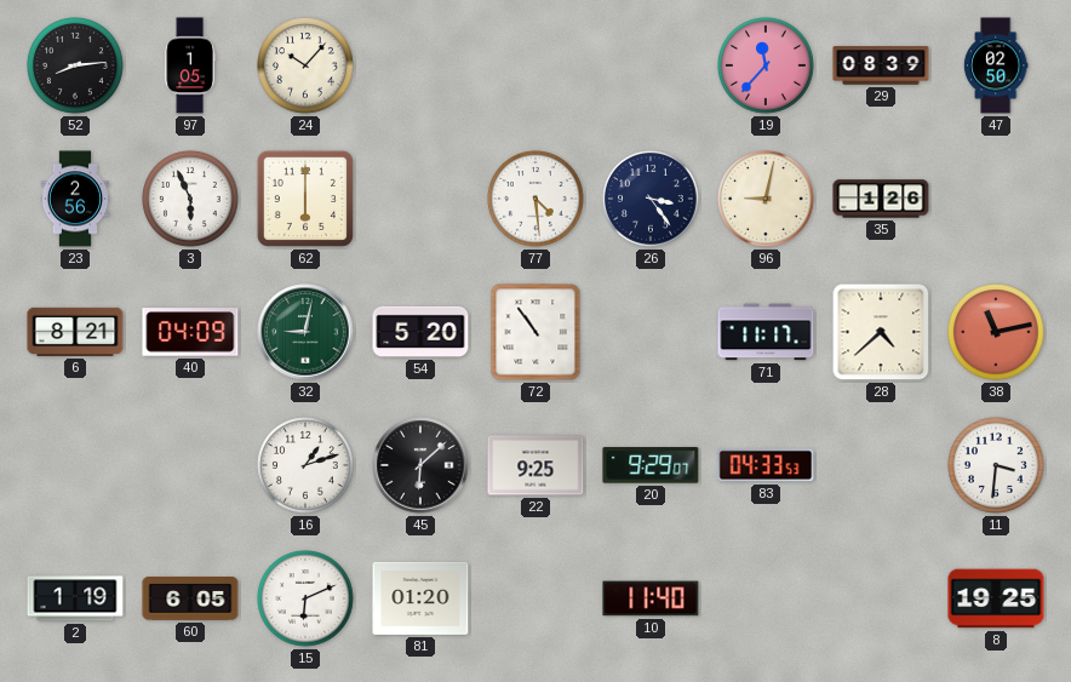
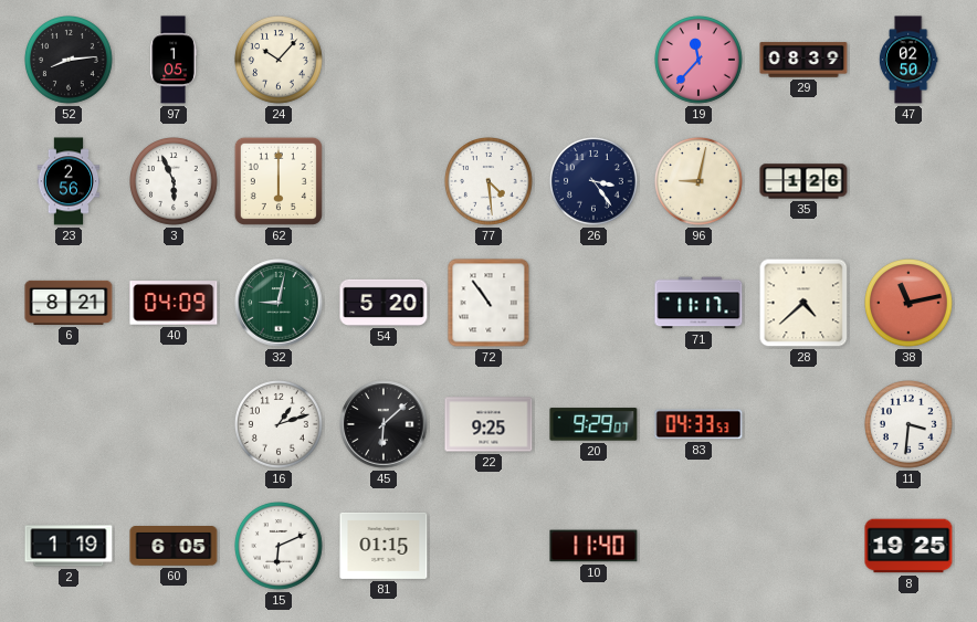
81: 01:20 -> 01:15 (384, 546)
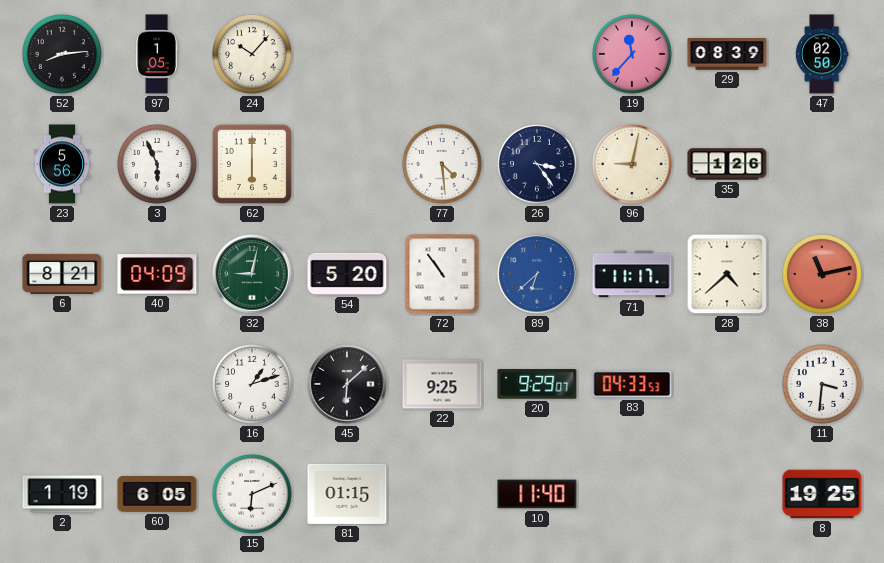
23: 2:56 -> 5:56 (62, 164)
89: none -> 6:38 (537, 274)
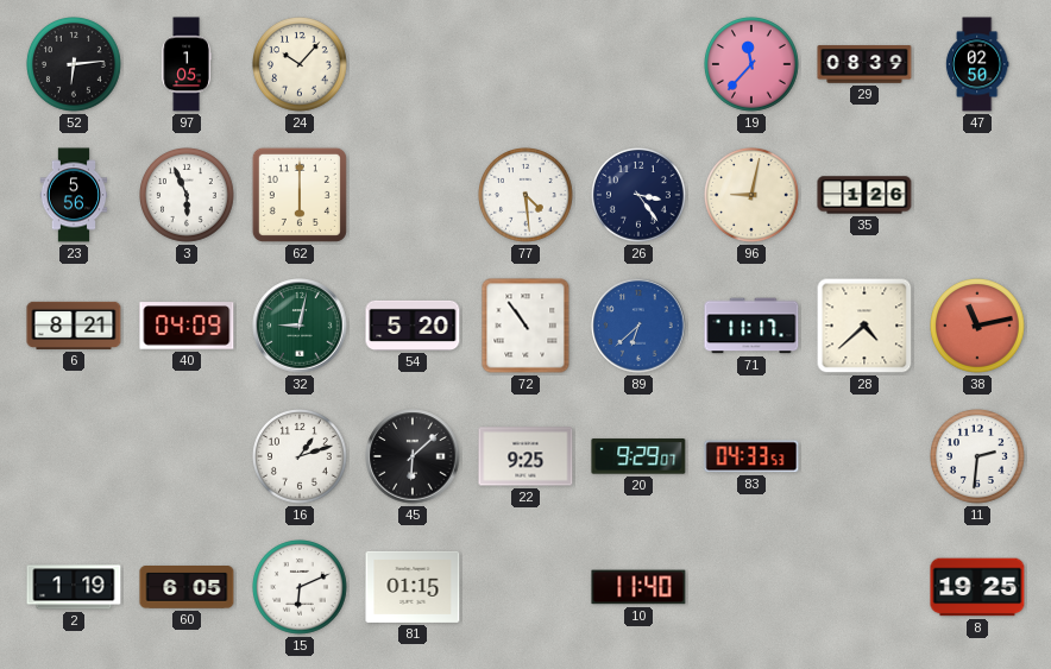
52: 8:14 -> 6:14 (75, 65)
11: 3:31 -> 2:31 (978, 457)
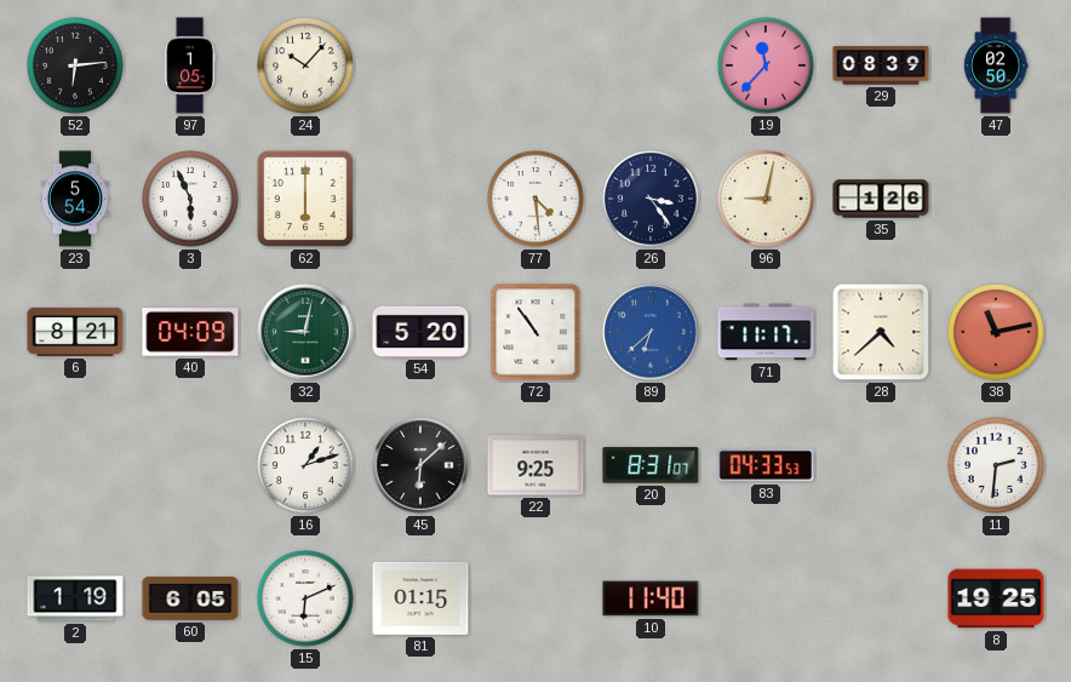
23: 5:56 -> 5:54 (75, 199)
20: 9:29 -> 8:31 (651, 465)
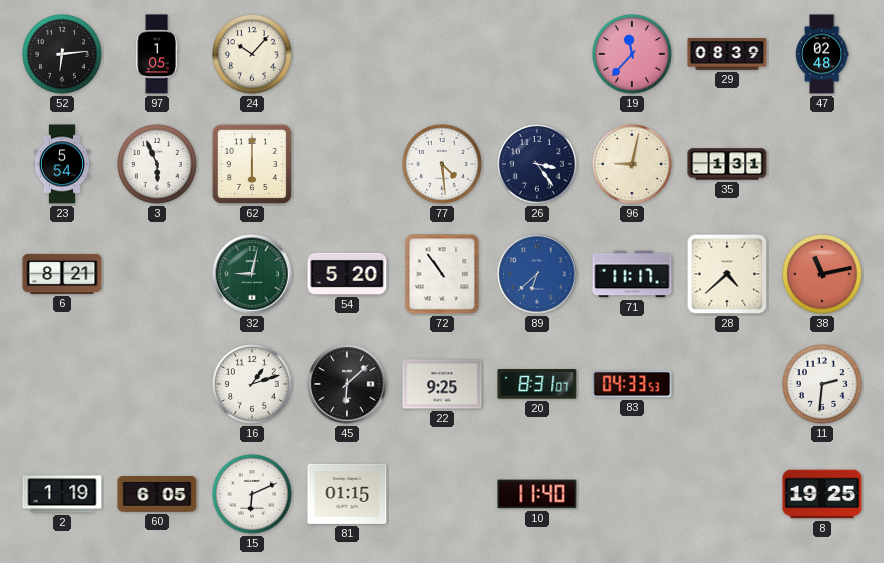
47: 02:50 -> 02:48 (822, 54)
35: 1:26 -> 1:31 (727, 164)
40: 04:09 -> none (190, 332)
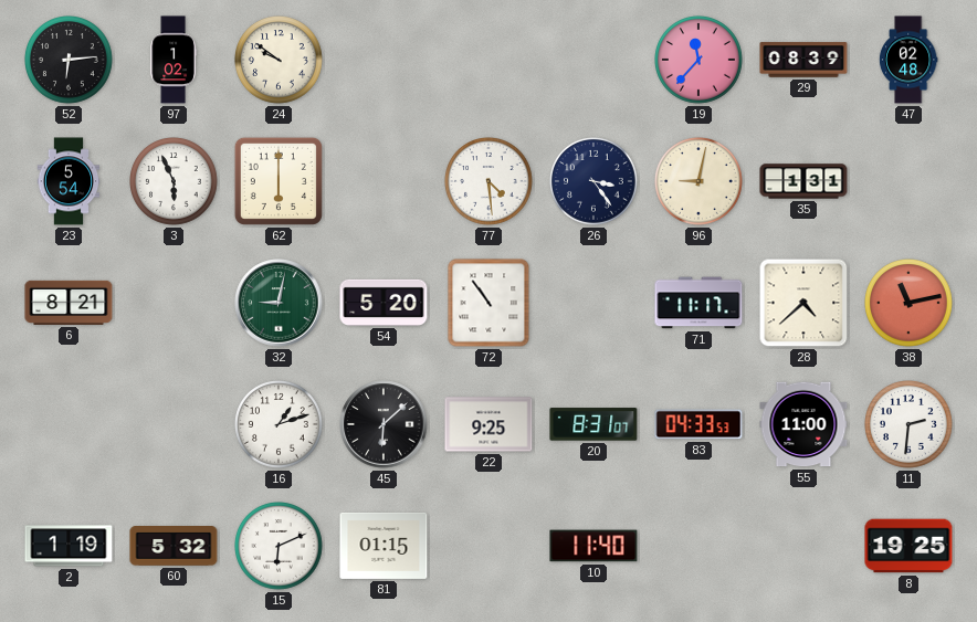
97: 1:05 -> 1:02 (174, 60)
24: 10:07 -> 9:51 (280, 61)
89: 6:38 -> none (537, 274)
55: none -> 11:00 (803, 424)
60: 6:05 -> 5:32 (174, 547)
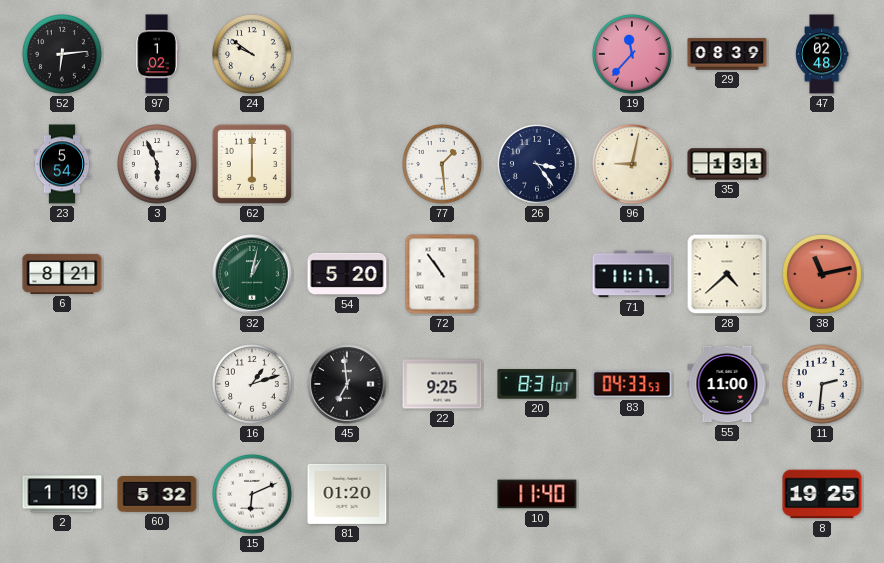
77: 4:29 -> 1:29 (443, 165)
32: 9:02 -> 1:02 (252, 274)
45: 6:08 -> 6:59 (347, 384)
81: 01:15 -> 01:20 (347, 494)
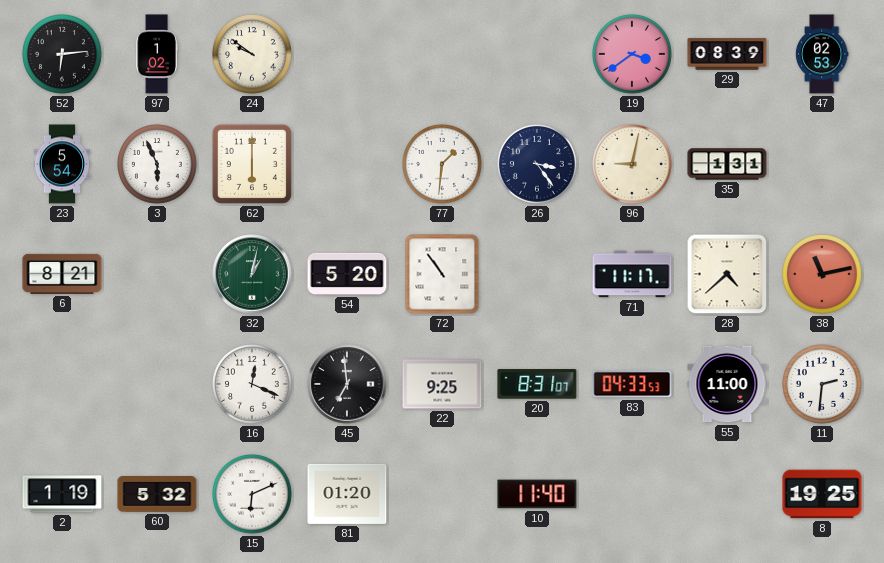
19: 11:37 -> 3:39 (633, 55)
47: 02:48 -> 02:53 (822, 54)
77: 1:29 -> 1:31 (443, 165)
16: 1:12 -> 12:19 (253, 385)
